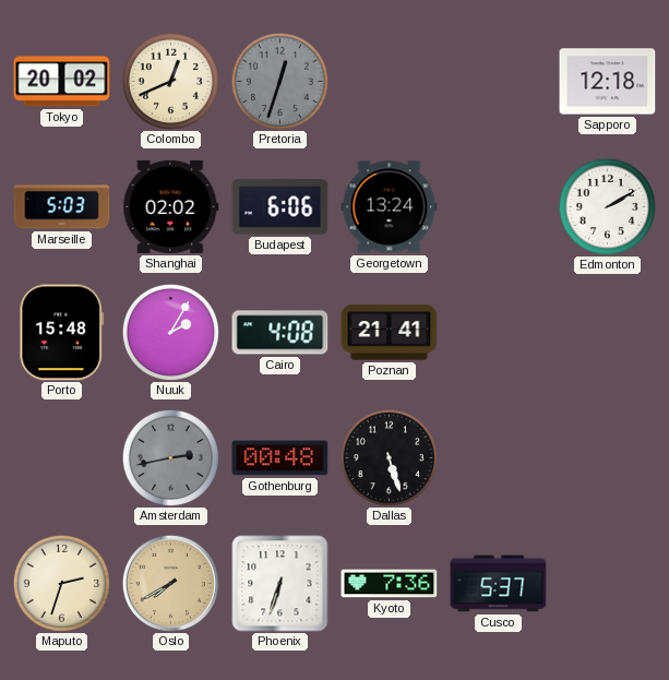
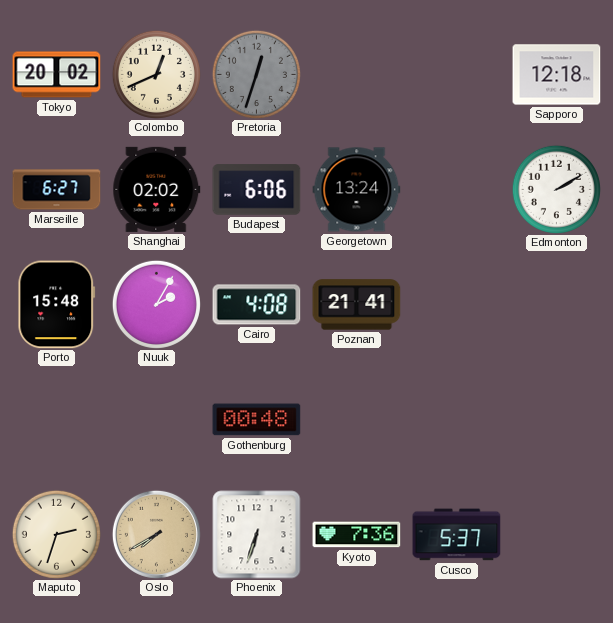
Marseille: 5:03 -> 6:27 (57, 190)
Amsterdam: 2:43 -> none (170, 457)
Dallas: 5:27 -> none (389, 457)
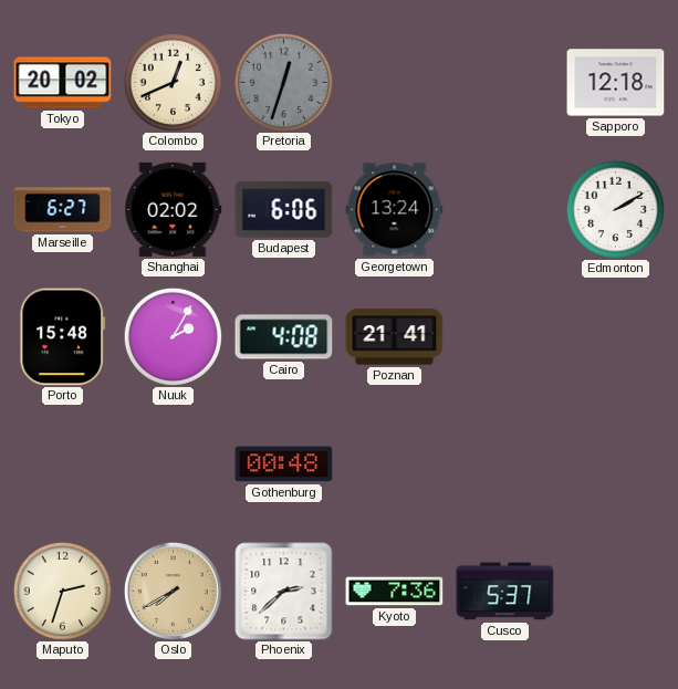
Phoenix: 6:33 -> 2:38 (284, 592)
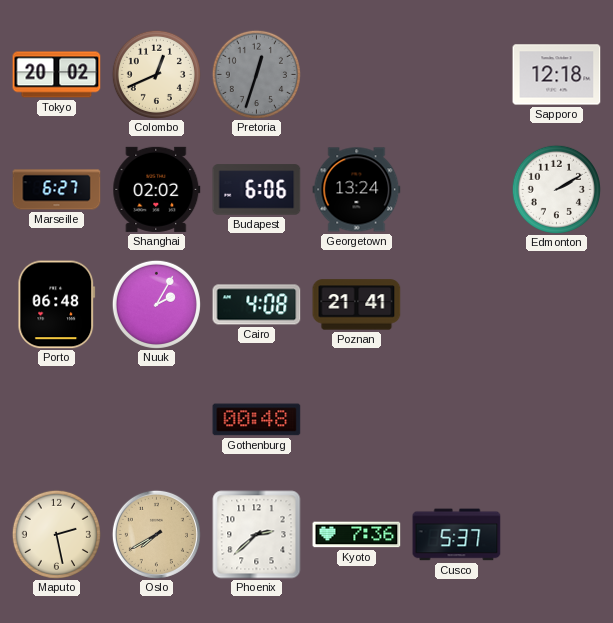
Porto: 15:48 -> 06:48 (57, 305)
Maputo: 2:33 -> 2:28 (56, 534)
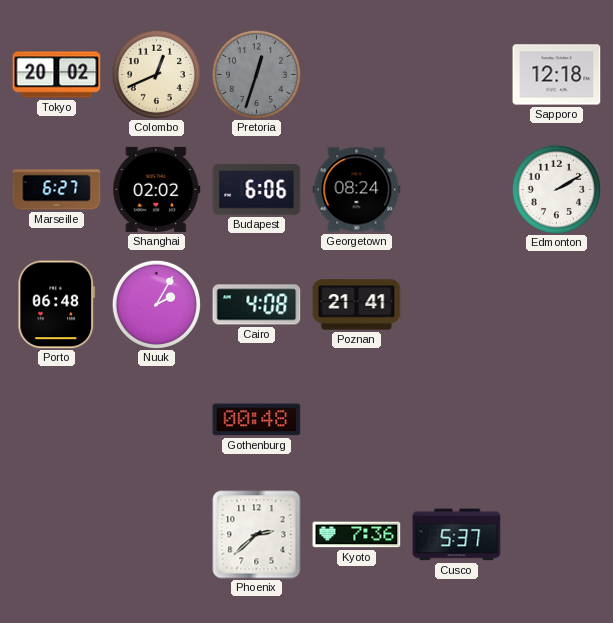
Georgetown: 13:24 -> 08:24 (357, 190)
Maputo: 2:28 -> none (56, 534)
Oslo: 7:40 -> none (156, 534)
